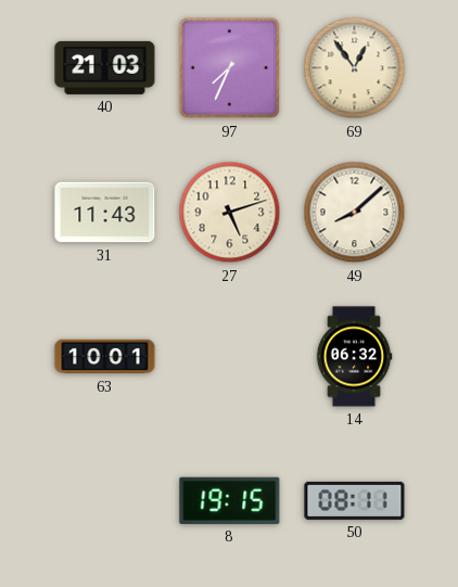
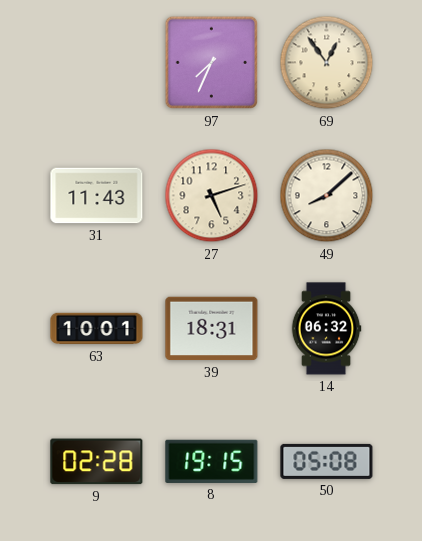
40: 21:03 -> none (105, 67)
39: none -> 18:31 (212, 329)
9: none -> 02:28 (97, 462)
50: 08:11 -> 05:08 (327, 461)
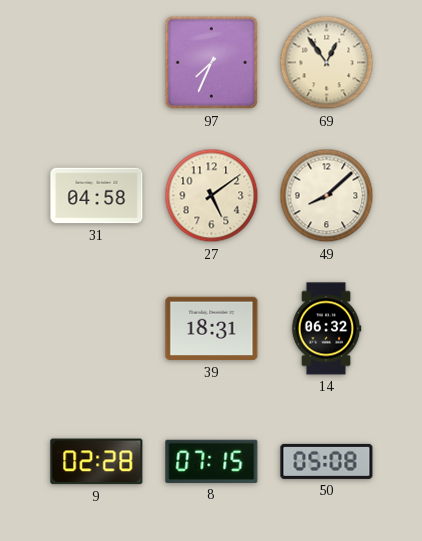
31: 11:43 -> 04:58 (97, 196)
27: 5:12 -> 5:09 (212, 196)
63: 10:01 -> none (97, 329)
8: 19:15 -> 07:15 (212, 461)
